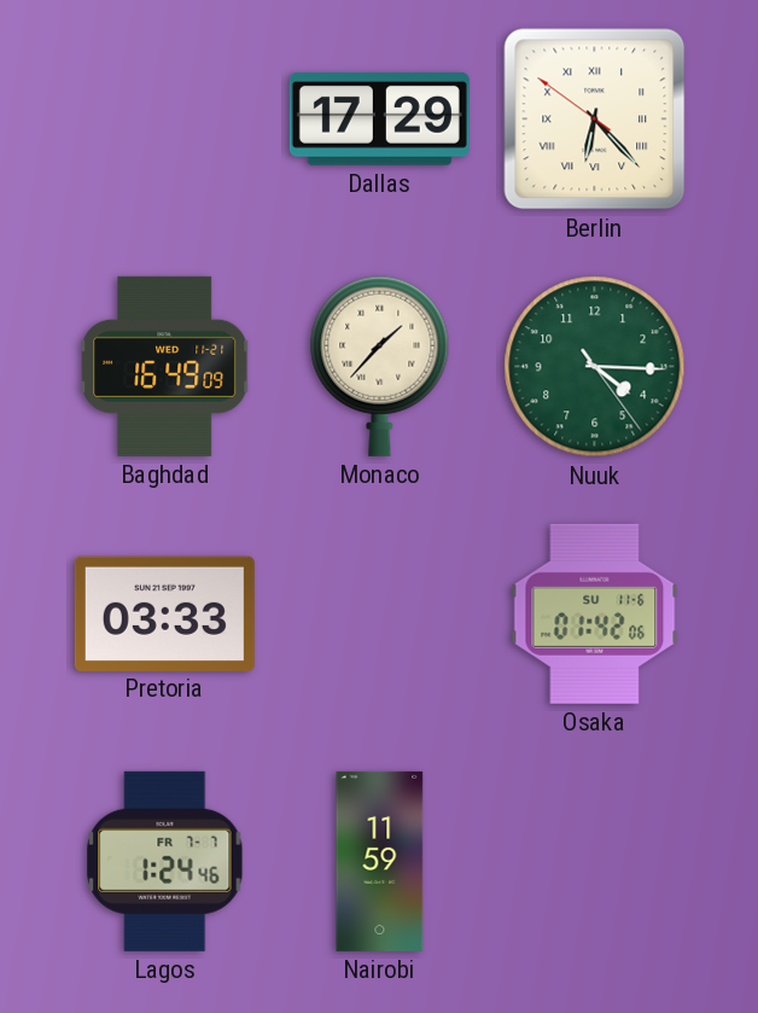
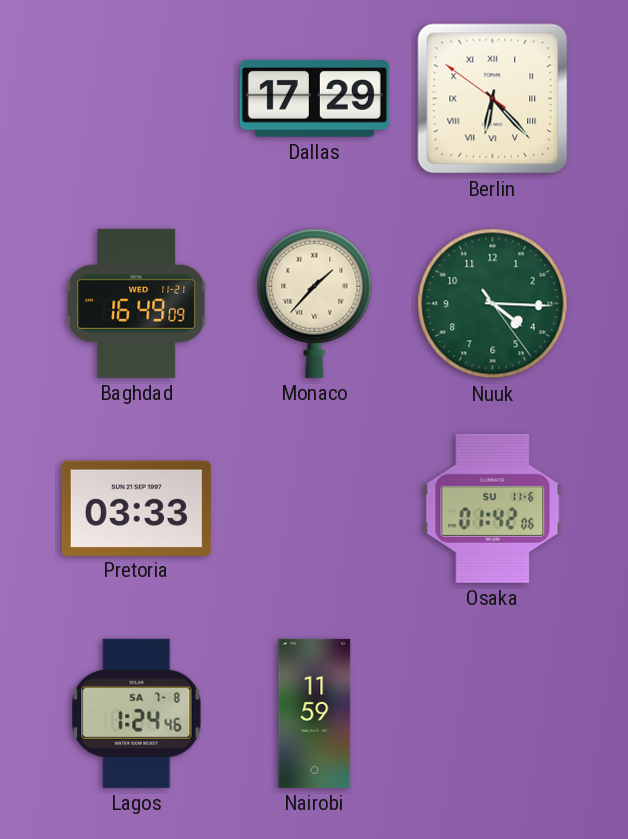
Lagos date: FR 7-7 -> SA 7-8 (137, 713)
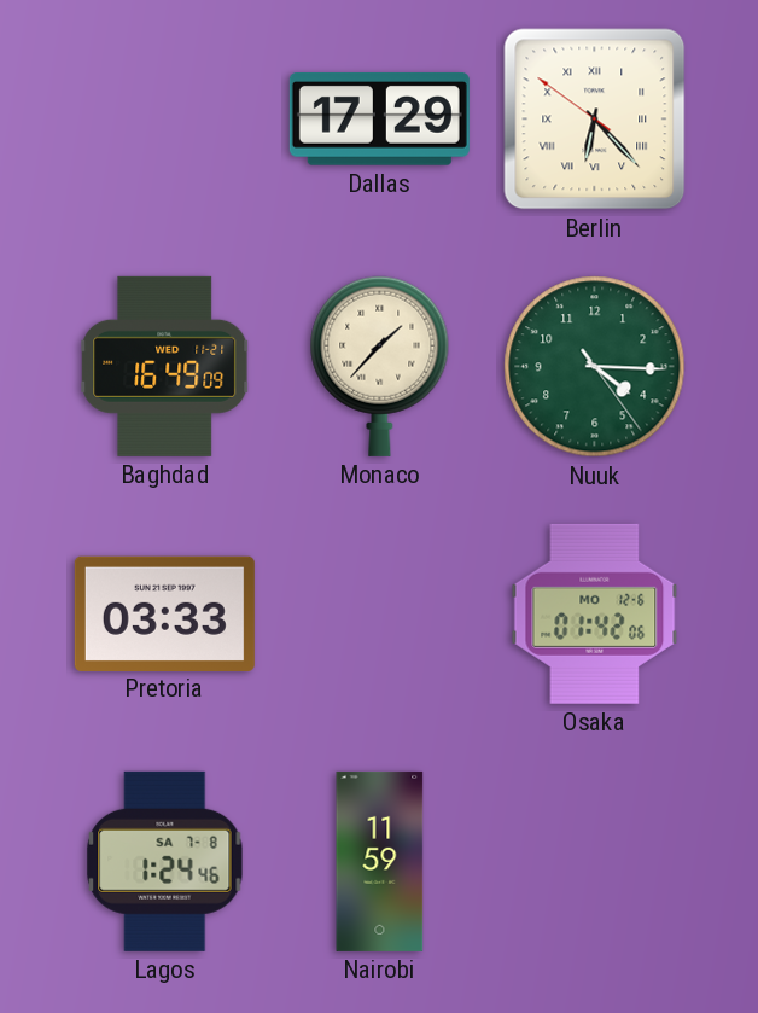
Osaka date: SU 11-6 -> MO 12-6 (595, 613)
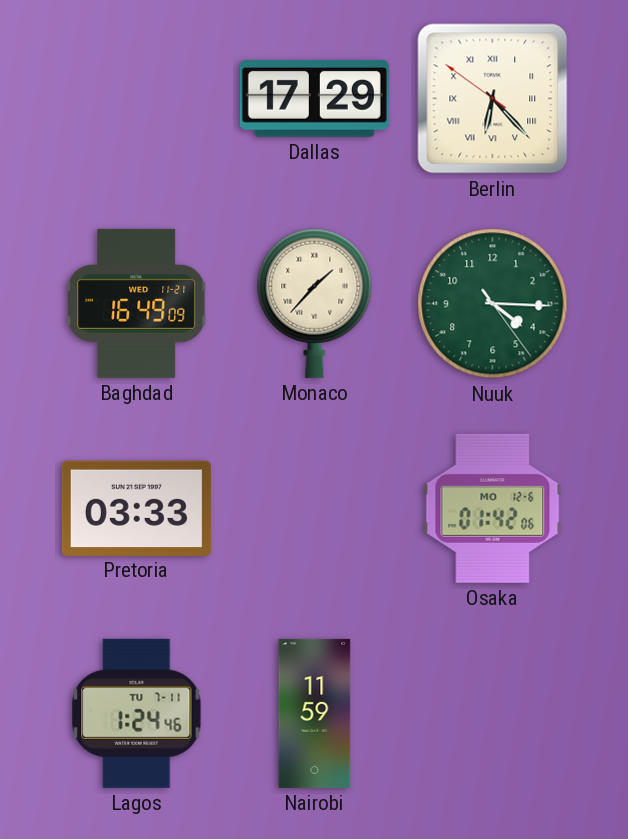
Lagos date: SA 7-8 -> TU 7-11 (137, 713)
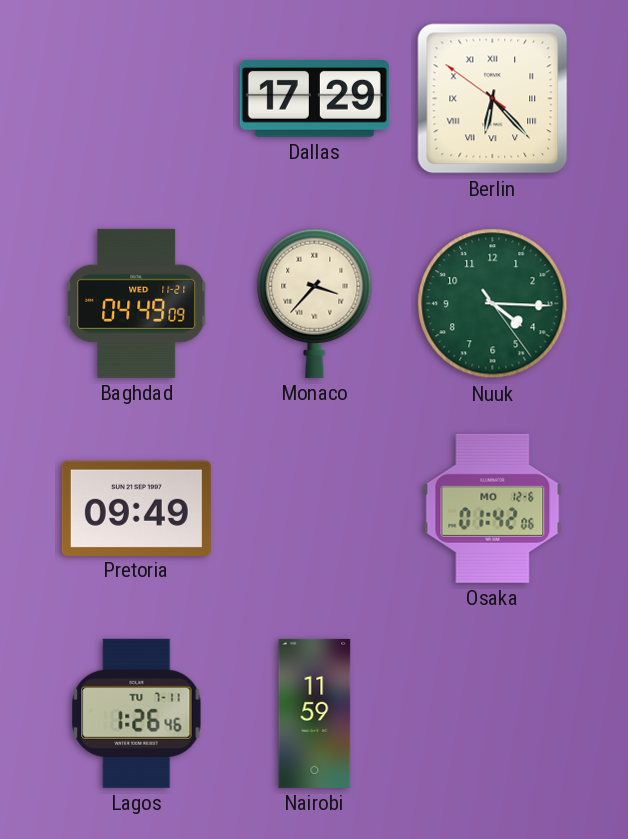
Baghdad: 16:49 -> 04:49 (137, 303)
Monaco: 1:37 -> 3:37 (315, 303)
Pretoria: 03:33 -> 09:49 (136, 508)
Lagos: 1:24 -> 1:26 (137, 713)
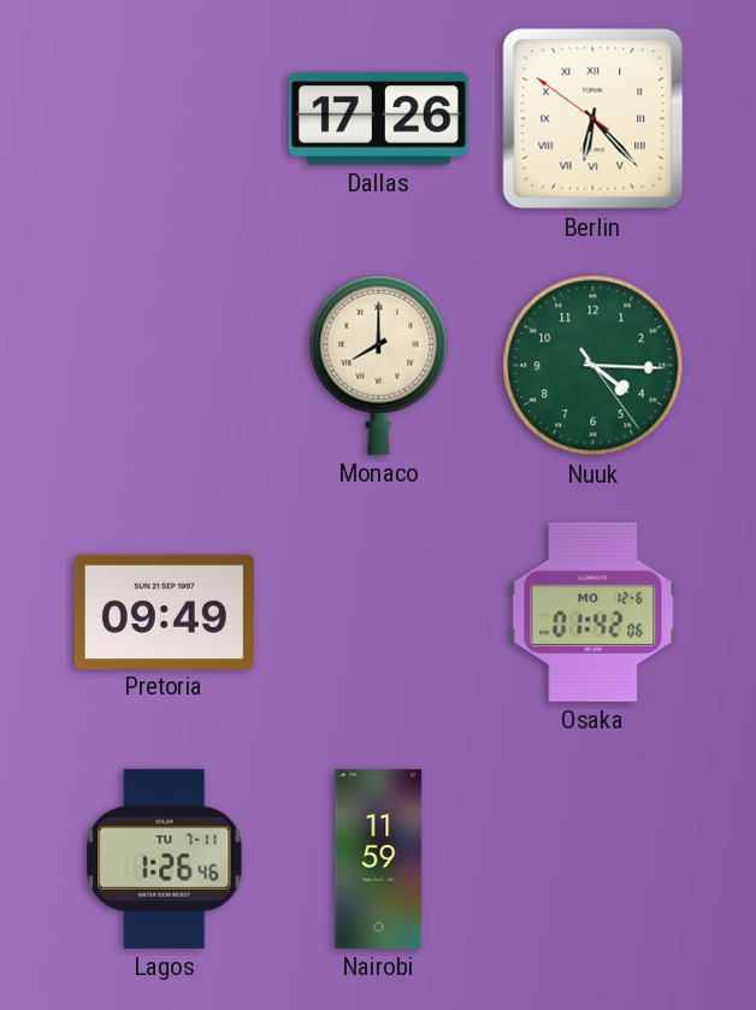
Dallas: 17:29 -> 17:26 (378, 119)
Baghdad: 04:49 -> none (137, 303)
Monaco: 3:37 -> 8:00 (379, 365)
